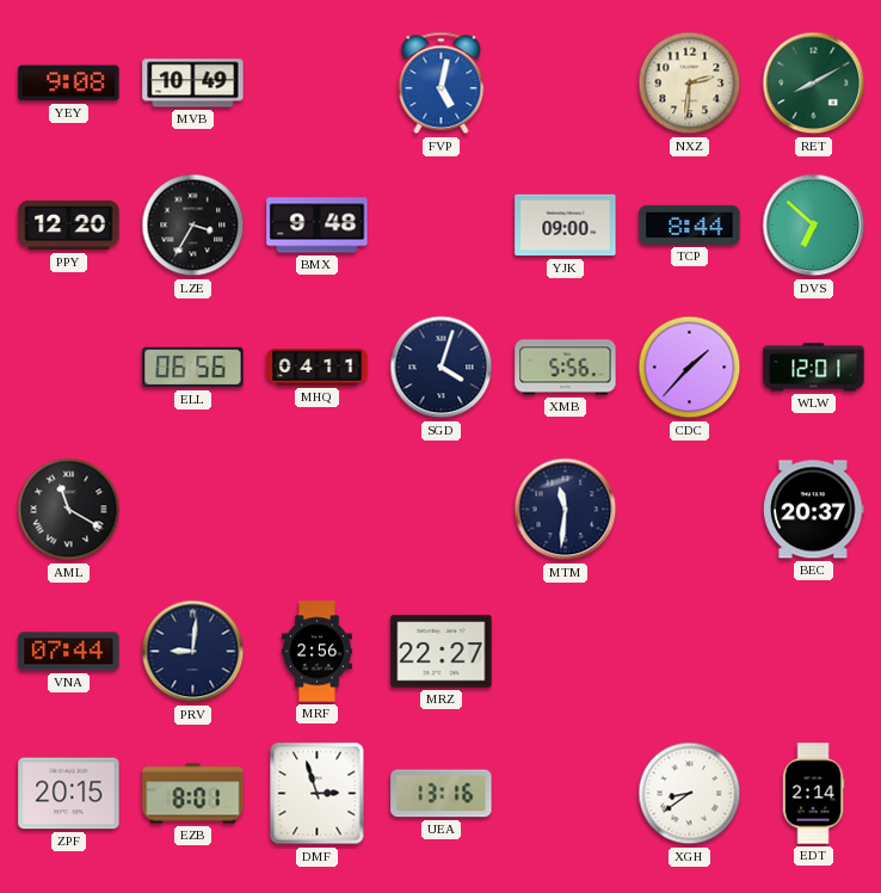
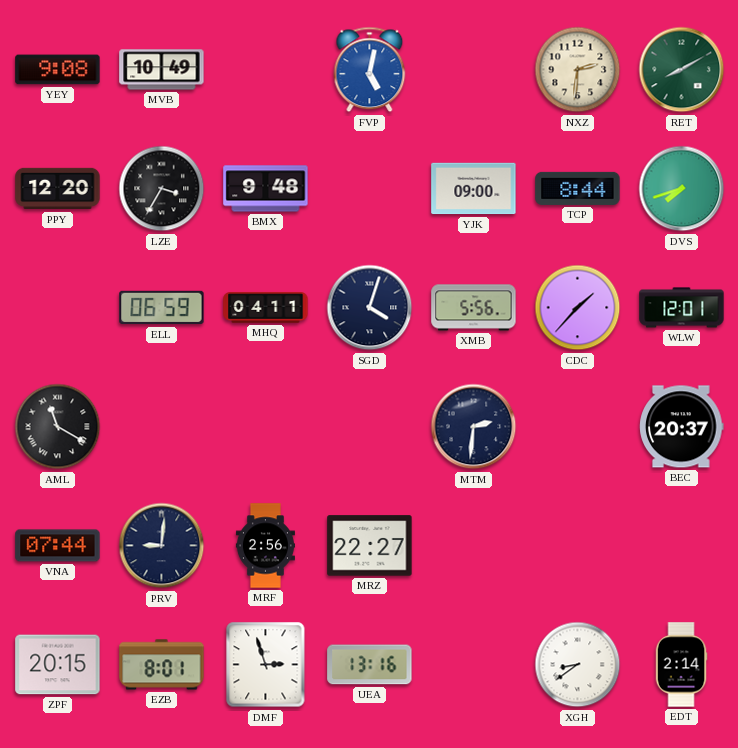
DVS: 6:52 -> 7:42 (682, 189)
ELL: 06:56 -> 06:59 (162, 308)
MTM: 11:31 -> 2:31 (474, 427)
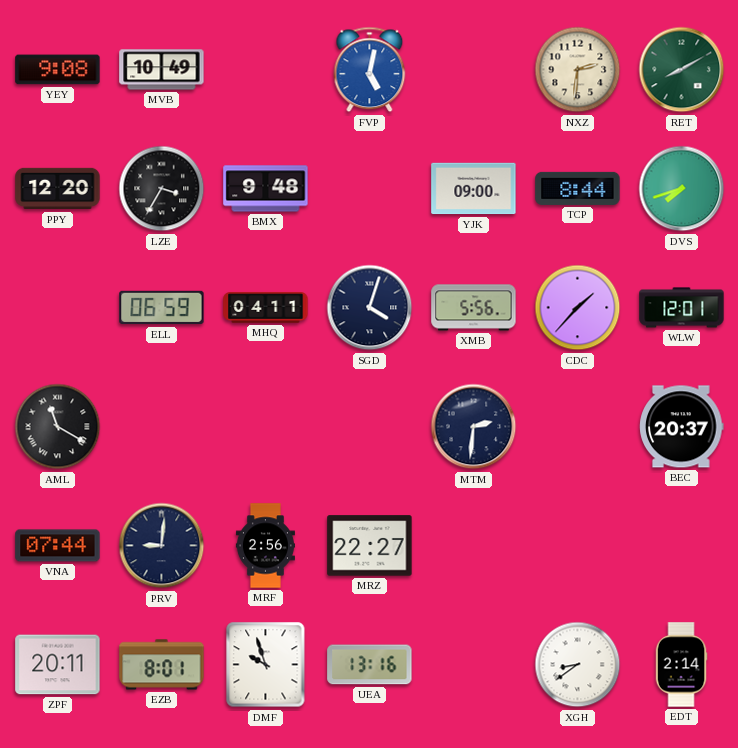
ZPF: 20:15 -> 20:11 (58, 665)
DMF: 2:57 -> 9:57 (266, 665)
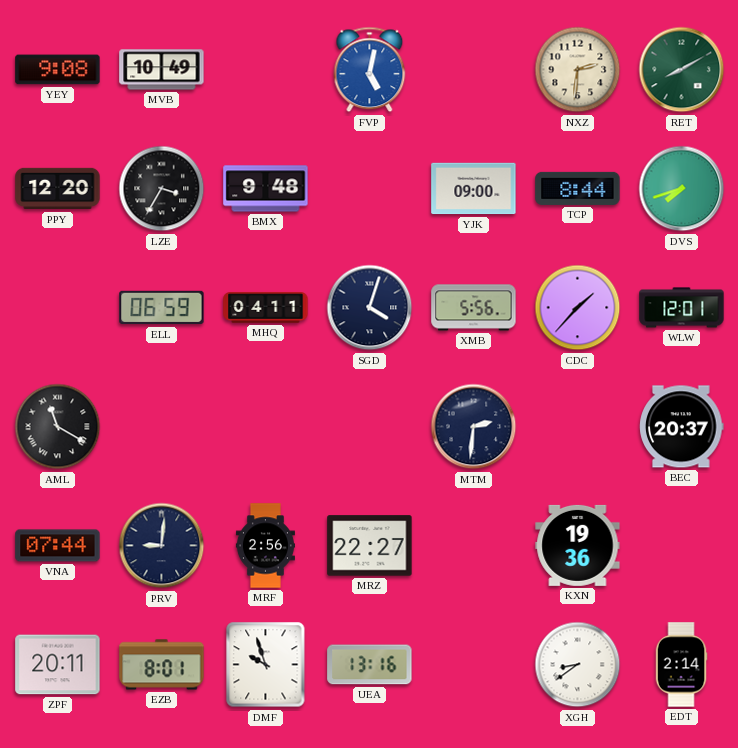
KXN: none -> 19:36 (578, 545)
